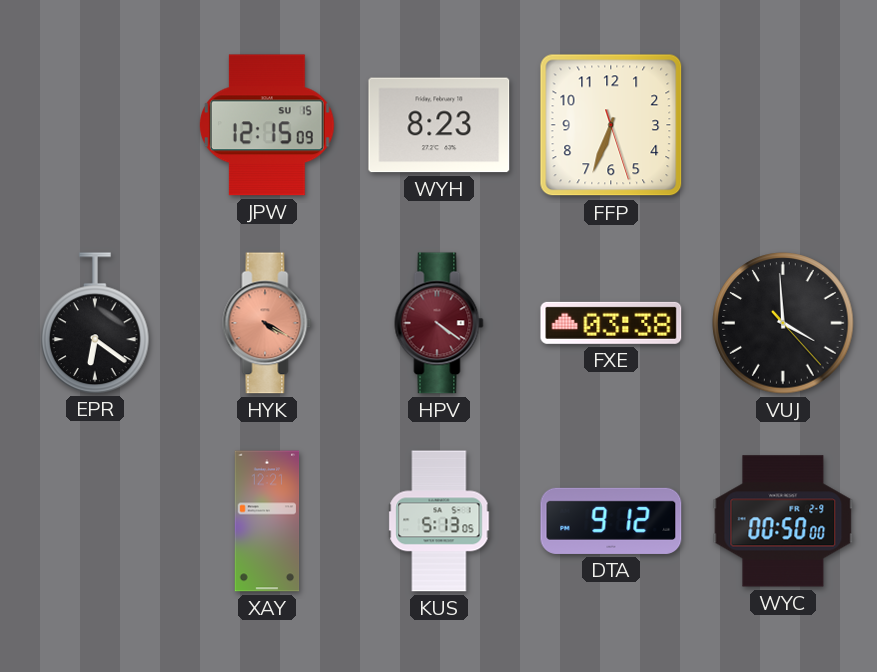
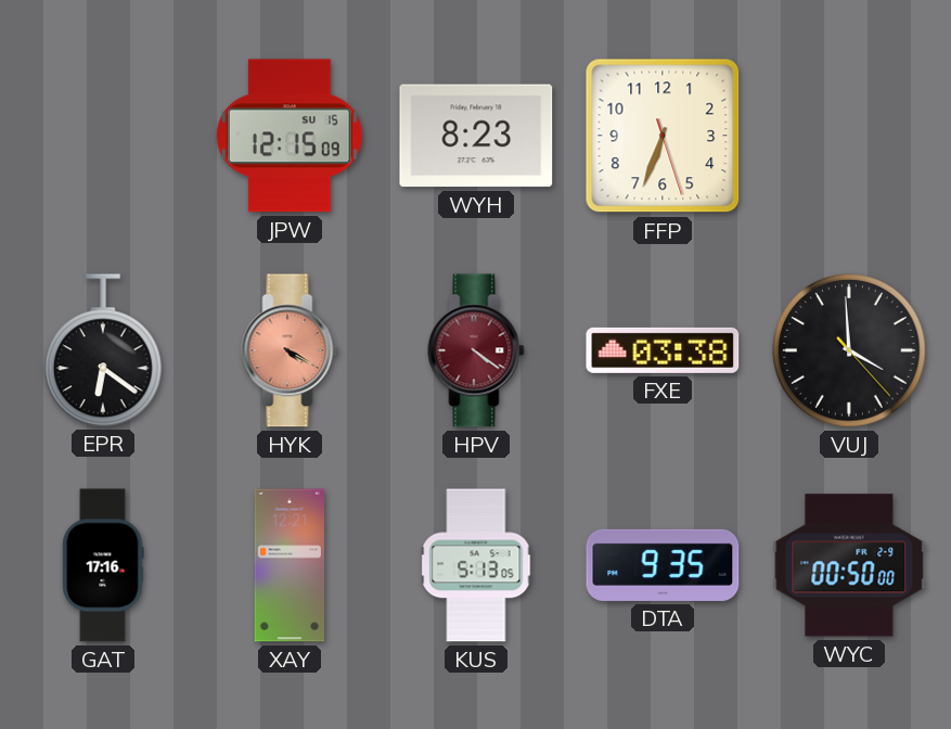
GAT: none -> 17:16 (103, 565)
DTA: 9:12 -> 9:35 (663, 565)
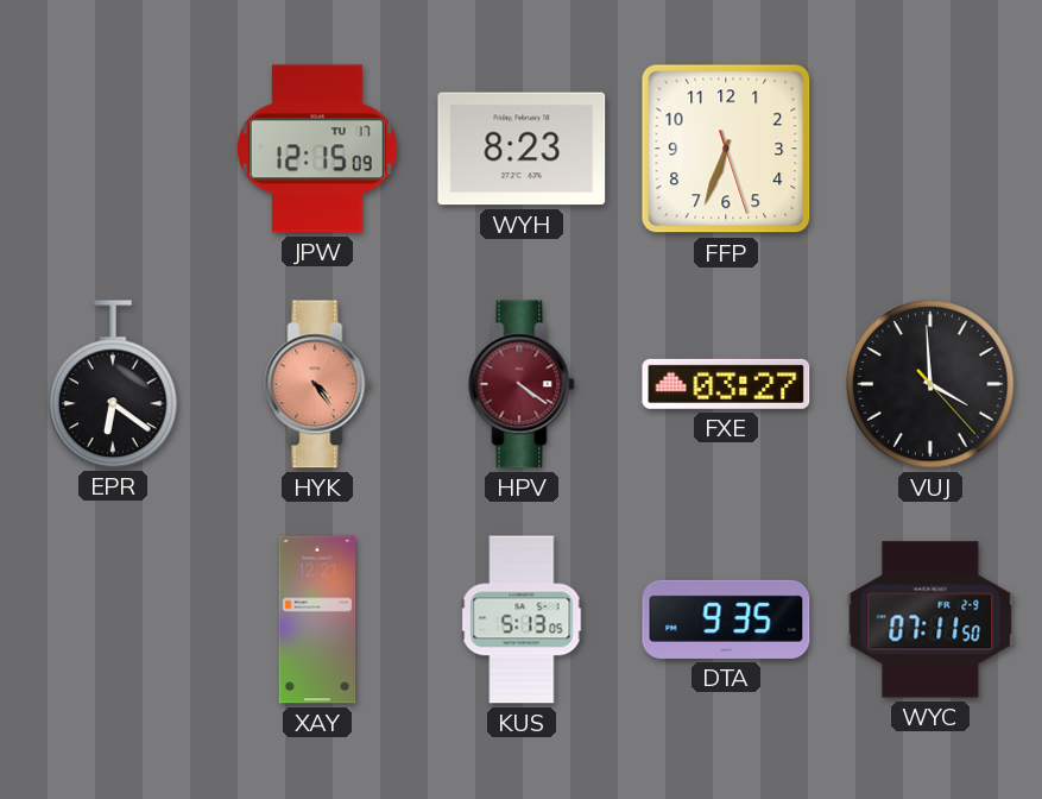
JPW date: SU 15 -> TU 17 (318, 149)
HYK: 4:20 -> 4:24 (317, 384)
FXE: 03:38 -> 03:27 (726, 384)
GAT: 17:16 -> none (103, 565)
WYC: 00:50 -> 07:11 (930, 619)
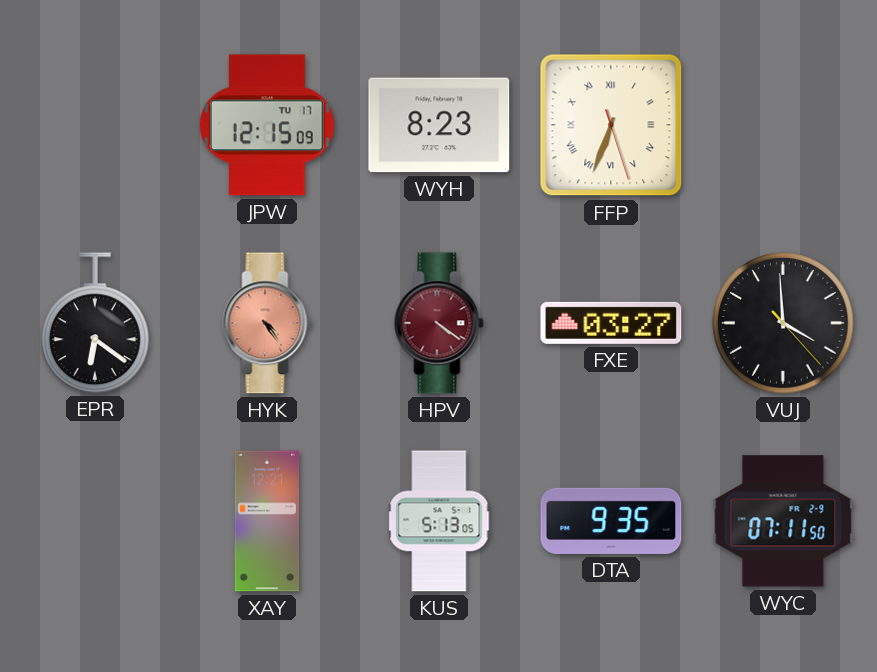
FFP numerals: Arabic -> Roman (611, 125)
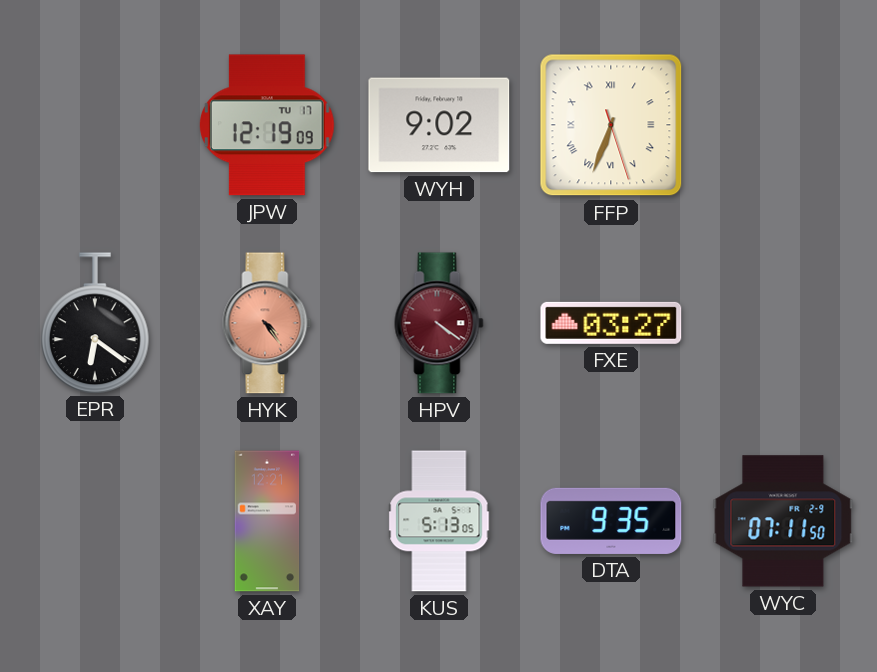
JPW: 12:15 -> 12:19 (268, 125)
WYH: 8:23 -> 9:02 (439, 125)
VUJ: 3:59 -> none (783, 323)
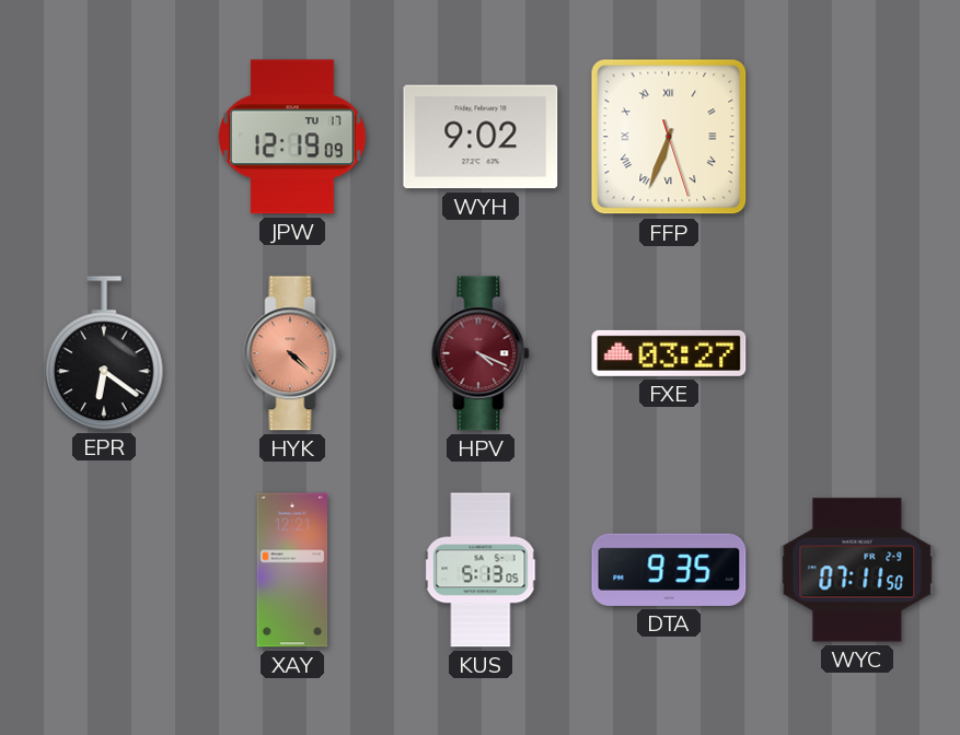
HYK: 4:24 -> 4:22 (292, 353)
HPV: 4:21 -> 4:19 (481, 353)
